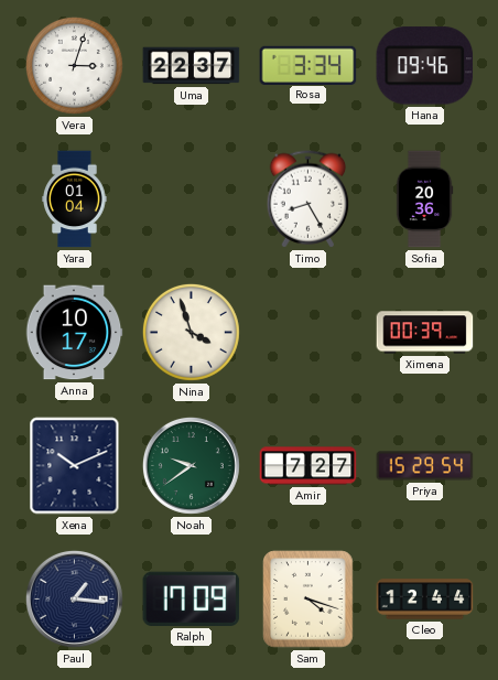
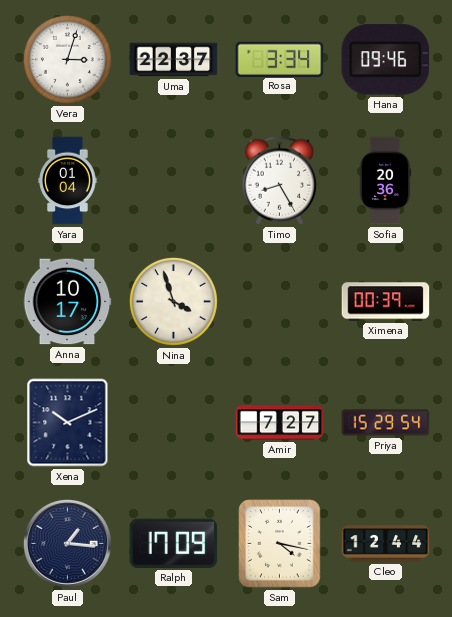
Noah: 9:39 -> none (191, 465)
Sam: 4:18 -> 4:17 (280, 544)
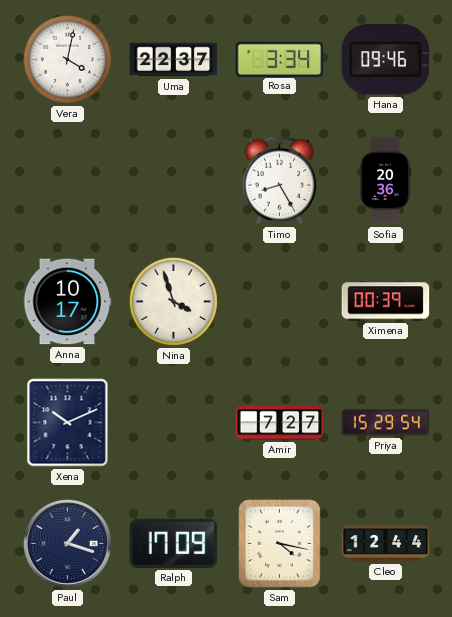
Vera: 3:03 -> 4:02 (67, 59)
Yara: 01:04 -> none (68, 181)
Paul: 1:16 -> 1:18 (67, 543)
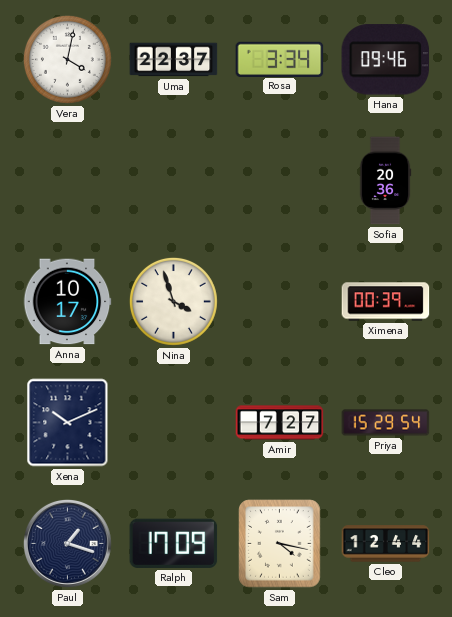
Timo: 8:25 -> none (280, 181)
